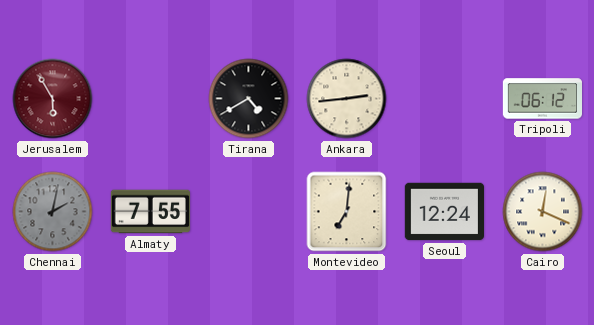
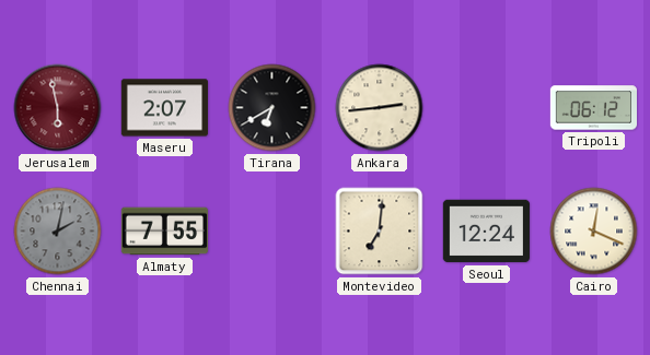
Jerusalem: 5:55 -> 5:58 (58, 108)
Maseru: none -> 2:07 (164, 108)
Tirana: 4:40 -> 6:40 (272, 108)
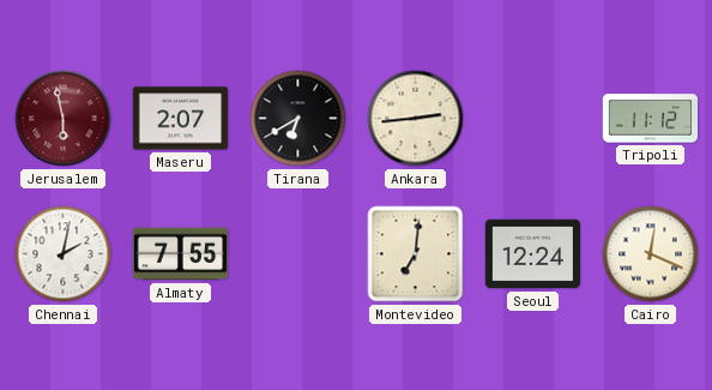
Tripoli: 06:12 -> 11:12 (650, 119)
Chennai dial: grey -> white (64, 254)
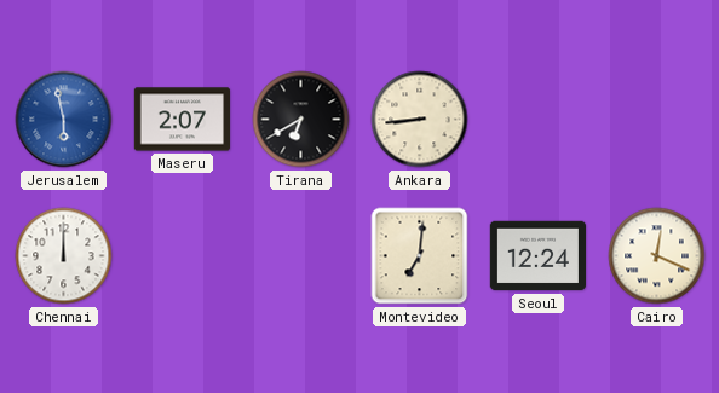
Jerusalem dial: burgundy -> blue (64, 120)
Ankara: 2:44 -> 8:44 (420, 120)
Tripoli: 11:12 -> none (650, 119)
Chennai: 2:02 -> 12:00 (64, 256)
Almaty: 7:55 -> none (180, 254)
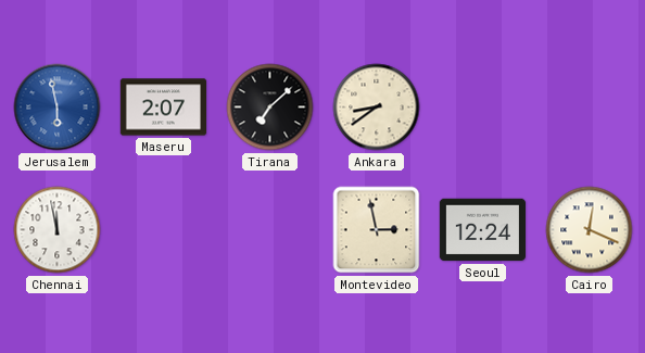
Tirana: 6:40 -> 7:08 (270, 108)
Ankara: 8:44 -> 8:39 (377, 108)
Chennai: 12:00 -> 11:58 (58, 230)
Montevideo: 7:01 -> 2:58 (377, 230)
